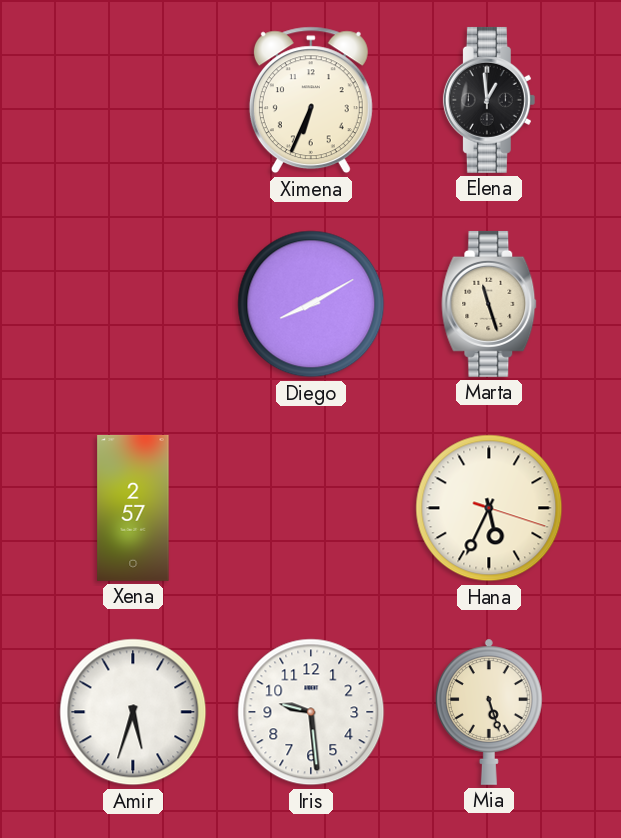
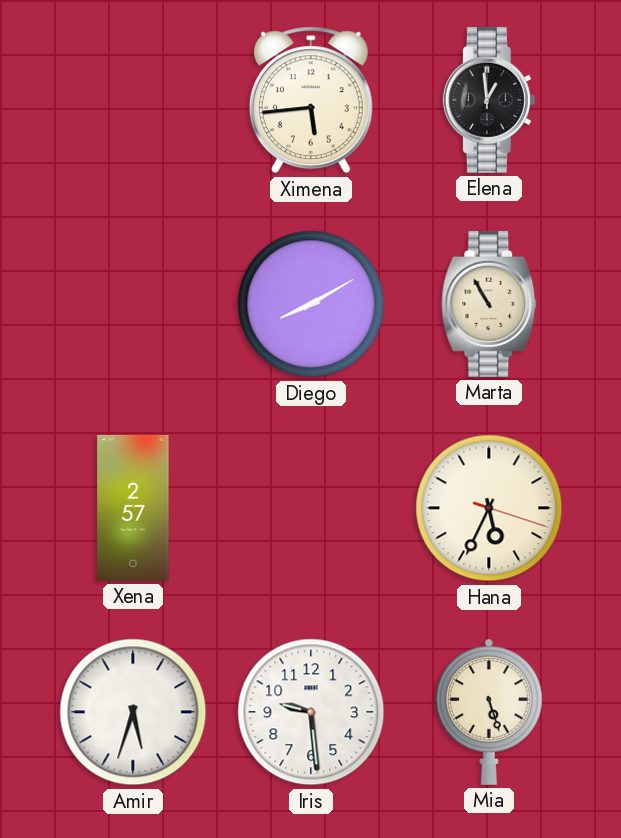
Ximena: 6:34 -> 5:44 (311, 100)
Marta: 11:27 -> 10:55 (489, 304)
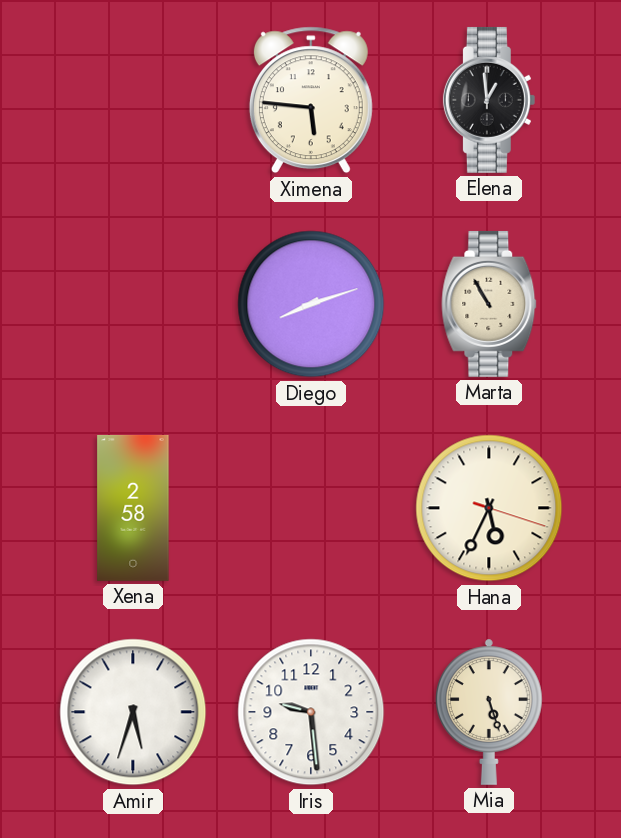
Ximena: 5:44 -> 5:46 (311, 100)
Diego: 8:10 -> 8:12 (311, 304)
Xena: 2:57 -> 2:58 (133, 508)
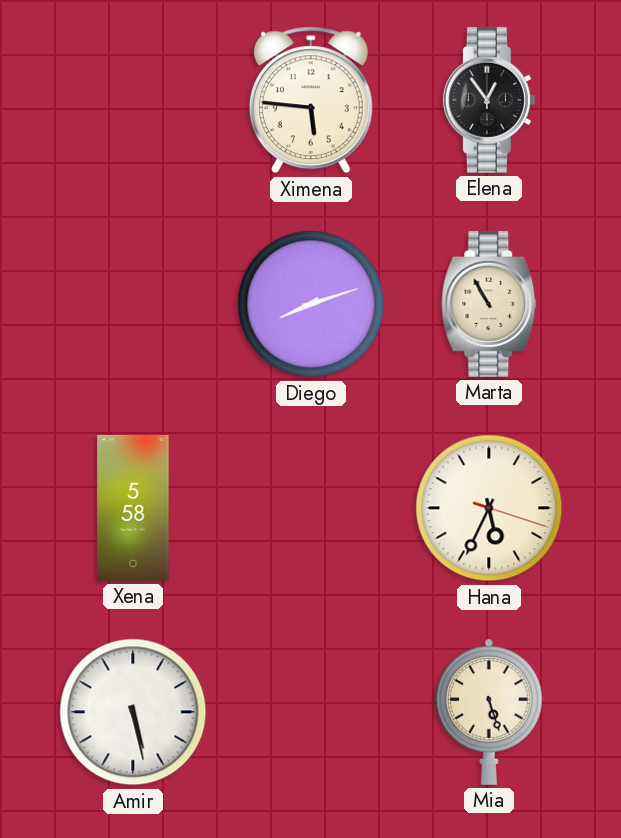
Elena: 12:59 -> 12:54 (489, 100)
Xena: 2:58 -> 5:58 (133, 508)
Amir: 5:33 -> 5:28 (133, 712)
Iris: 9:29 -> none (311, 712)
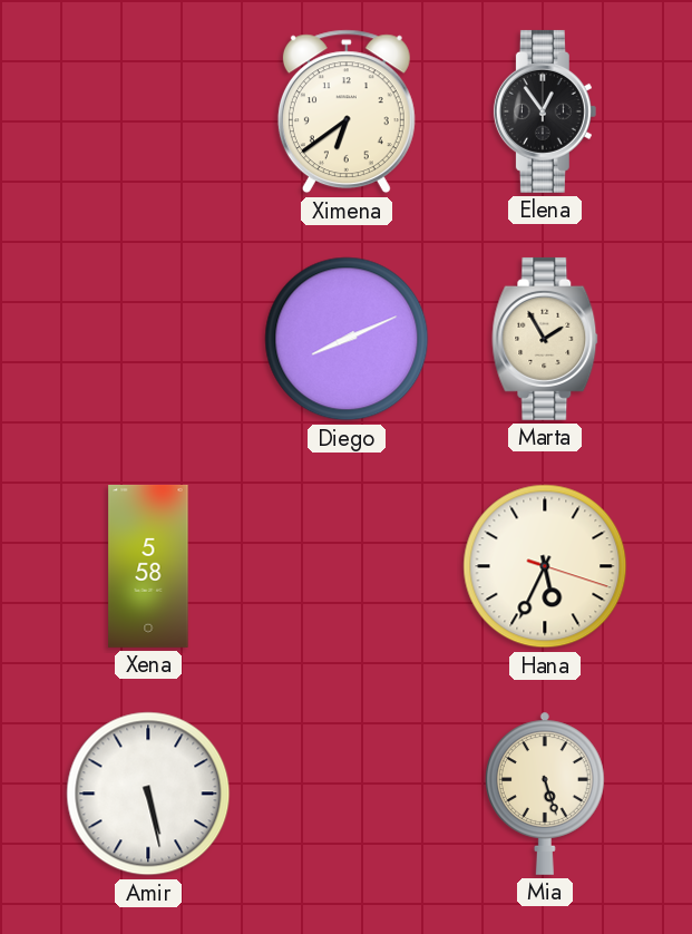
Ximena: 5:46 -> 6:39 (347, 111)
Diego: 8:12 -> 8:11 (347, 339)
Marta: 10:55 -> 1:55 (545, 339)
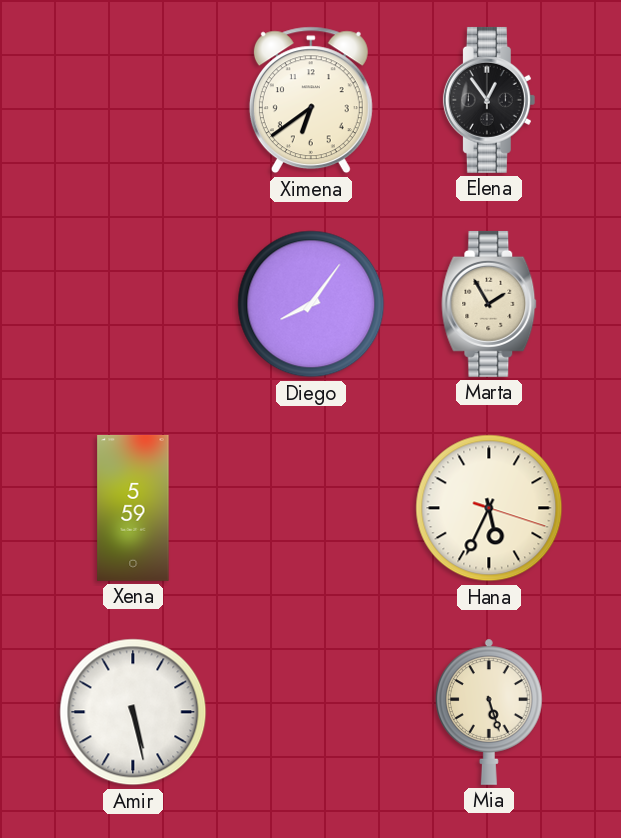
Diego: 8:11 -> 8:06 (311, 304)
Xena: 5:58 -> 5:59 (133, 508)
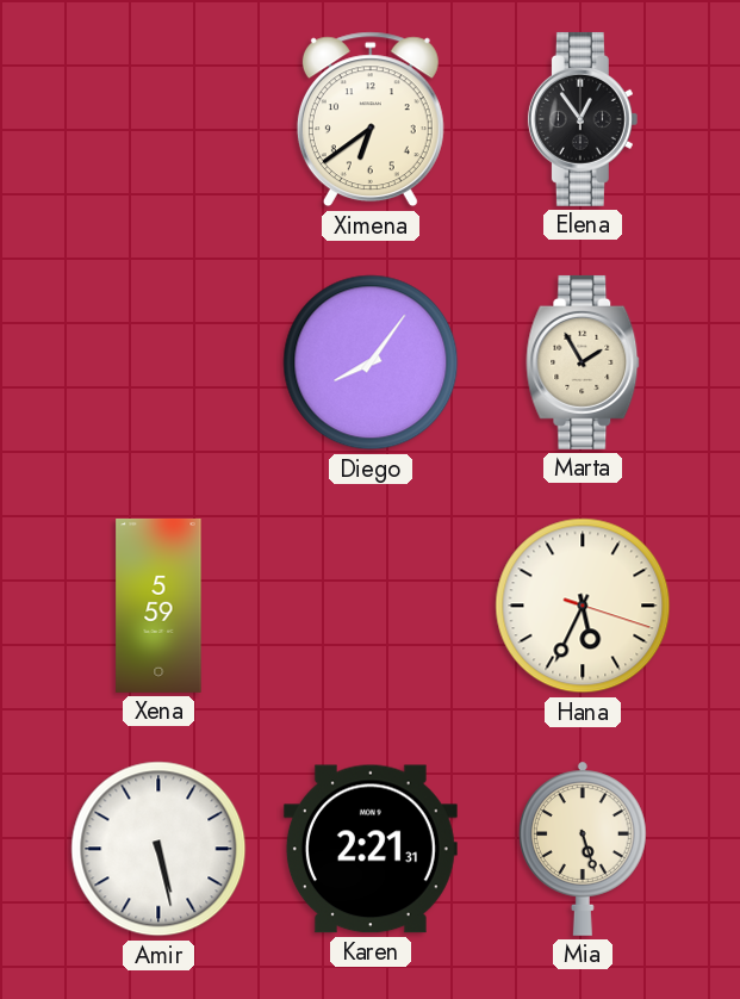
Karen: none -> 2:21 (371, 849)
